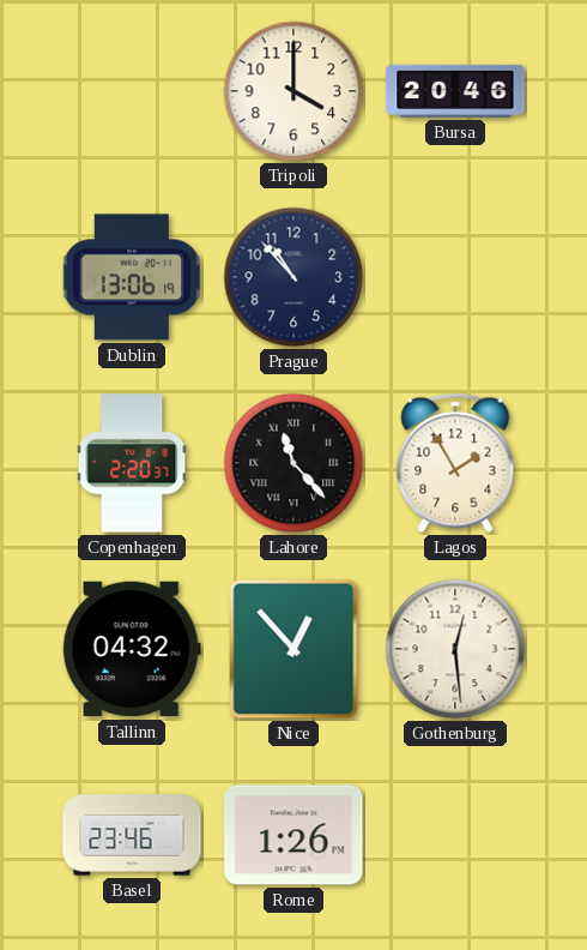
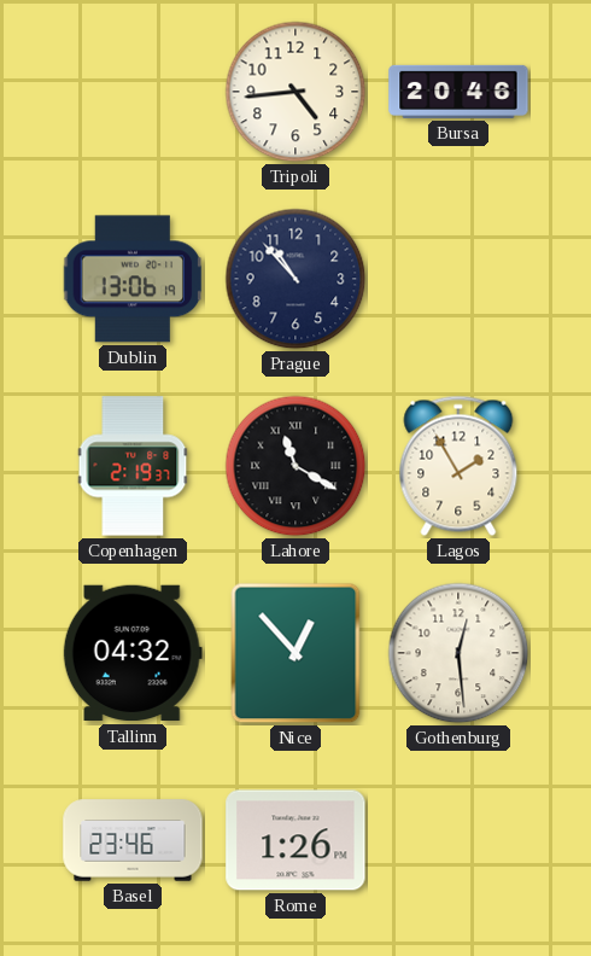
Tripoli: 4:00 -> 4:44 (295, 92)
Copenhagen: 2:20 -> 2:19 (133, 466)
Lahore: 11:23 -> 11:20 (295, 466)
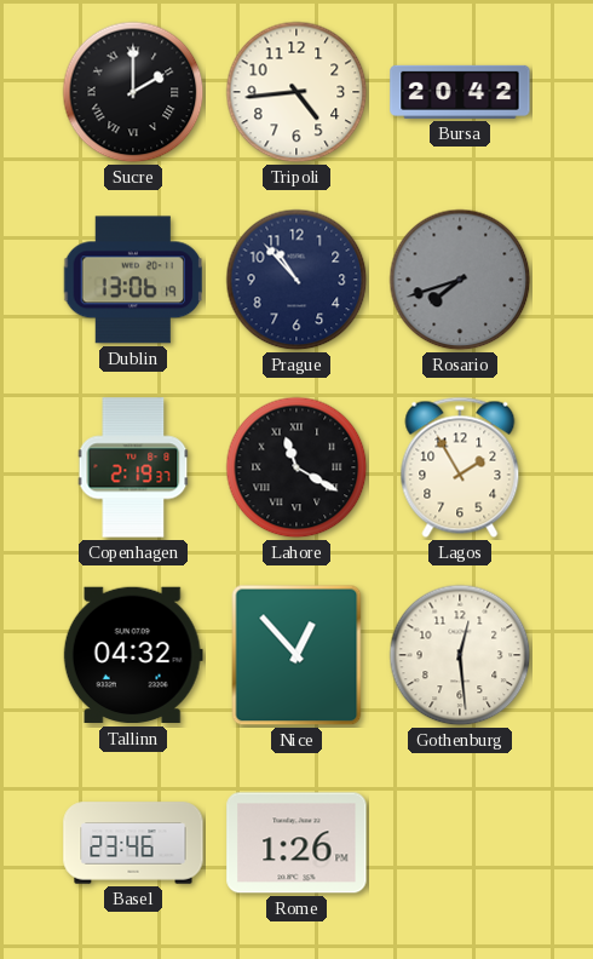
Sucre: none -> 2:00 (133, 92)
Bursa: 20:46 -> 20:42 (460, 92)
Rosario: none -> 7:42 (460, 280)
